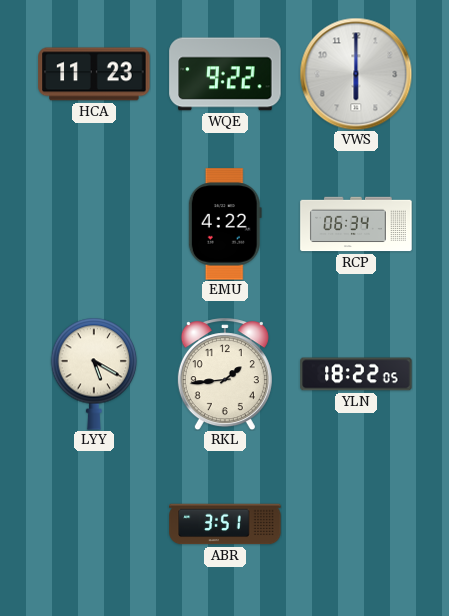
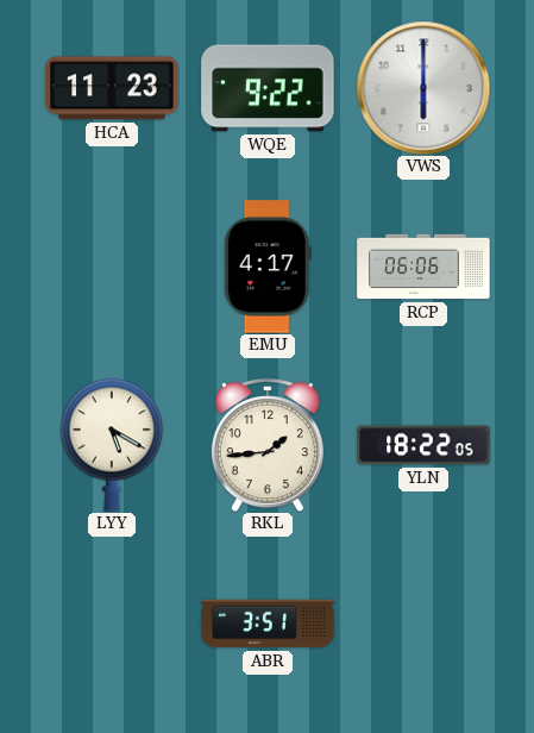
EMU: 4:22 -> 4:17 (268, 267)
RCP: 06:34 -> 06:06 (423, 267)
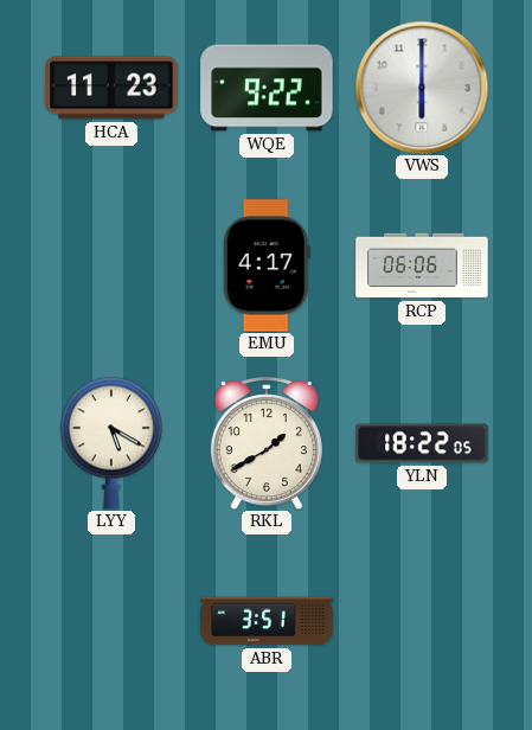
RKL: 1:44 -> 1:40 (267, 443)
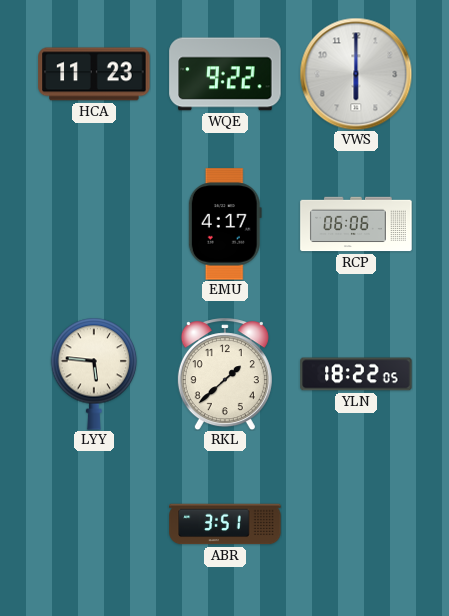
LYY: 5:20 -> 5:46 (94, 374)
RKL: 1:40 -> 1:38 (225, 374)
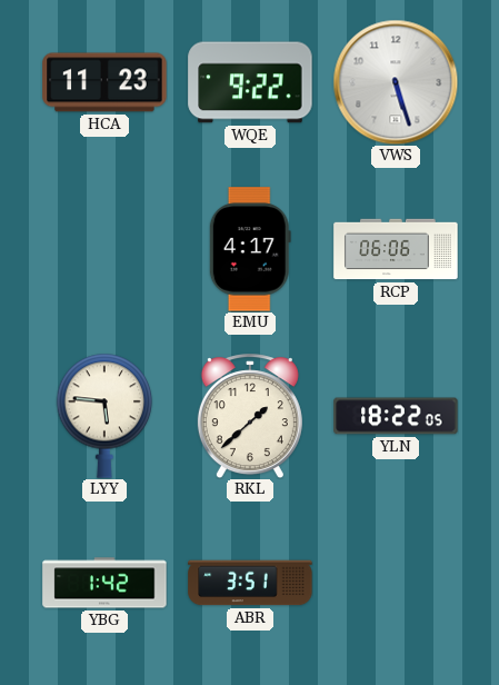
VWS: 6:00 -> 5:27 (396, 82)
YBG: none -> 1:42 (104, 583)
